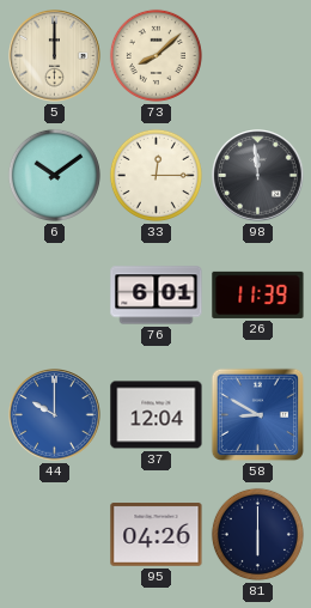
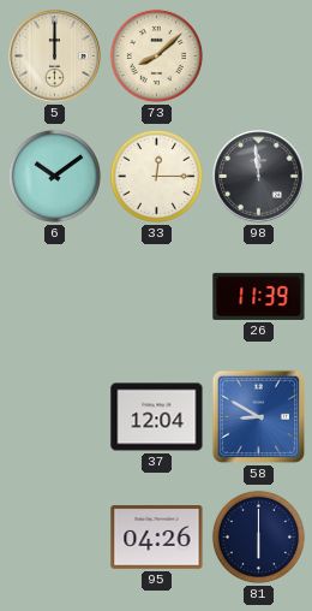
76: 6:01 -> none (157, 296)
44: 10:00 -> none (55, 415)
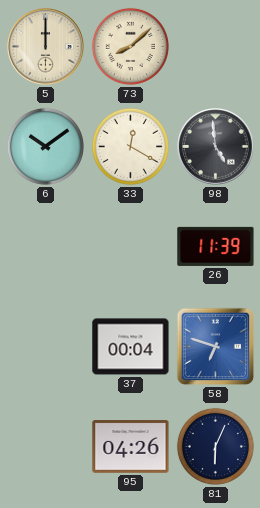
33: 12:15 -> 12:20 (130, 146)
98: 11:59 -> 4:59 (216, 147)
37: 12:04 -> 00:04 (131, 347)
58: 8:50 -> 6:48 (216, 347)
81: 6:00 -> 6:04 (215, 446)
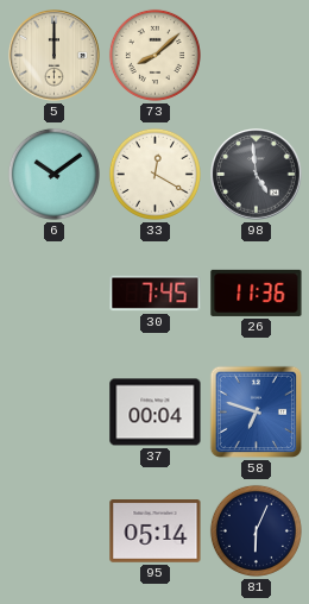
30: none -> 7:45 (156, 294)
26: 11:39 -> 11:36 (257, 292)
95: 04:26 -> 05:14 (156, 531)
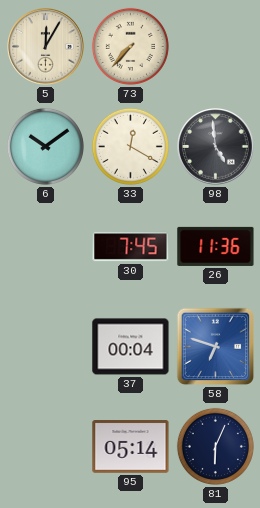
5: 12:00 -> 12:05 (46, 47)
73: 8:08 -> 7:37 (130, 46)
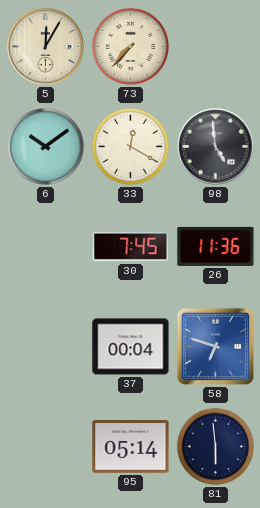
81: 6:04 -> 5:59 (215, 446)
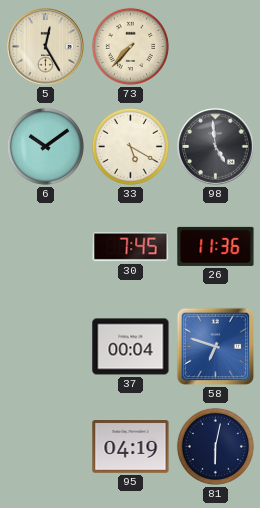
5: 12:05 -> 12:25 (46, 47)
33: 12:20 -> 5:20 (130, 146)
95: 05:14 -> 04:19 (131, 447)
81: 5:59 -> 6:02 (215, 446)
